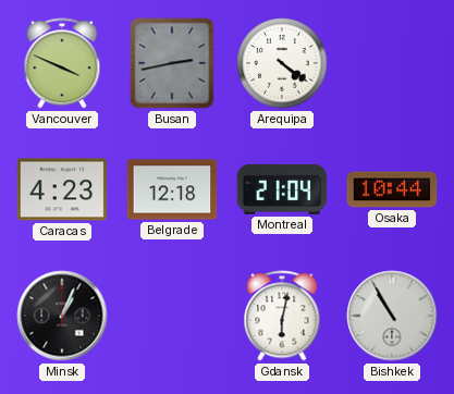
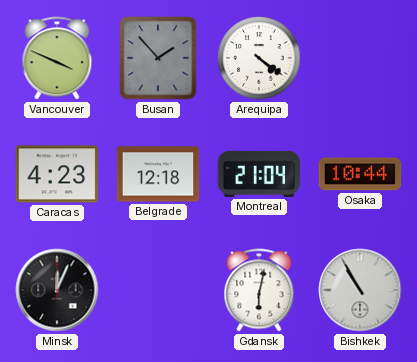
Busan: 2:43 -> 1:53 (158, 58)
Minsk: 1:04 -> 12:04 (57, 290)
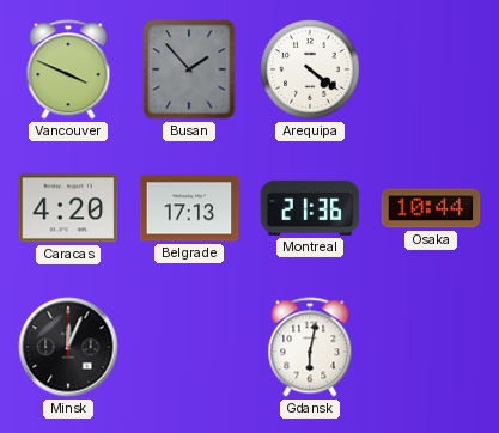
Caracas: 4:23 -> 4:20 (68, 208)
Belgrade: 12:18 -> 17:13 (189, 208)
Montreal: 21:04 -> 21:36 (310, 208)
Bishkek: 10:55 -> none (360, 290)
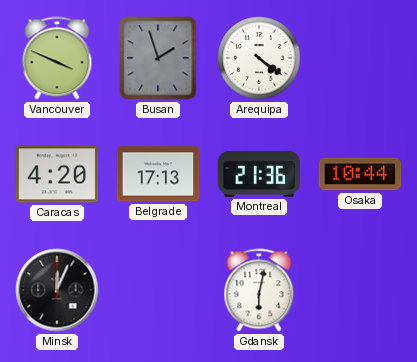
Busan: 1:53 -> 1:57 (158, 58)
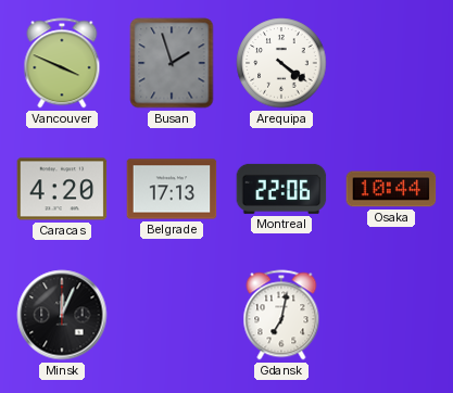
Montreal: 21:36 -> 22:06 (281, 189)
Gdansk: 6:02 -> 7:02 (281, 315)
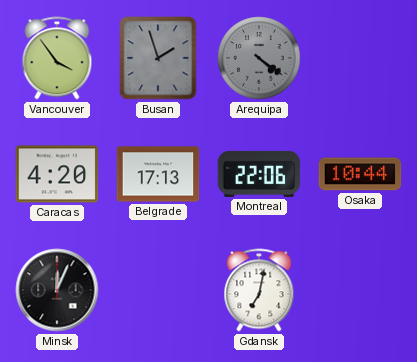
Vancouver: 3:49 -> 3:54 (57, 58)
Arequipa dial: white -> grey (259, 58)
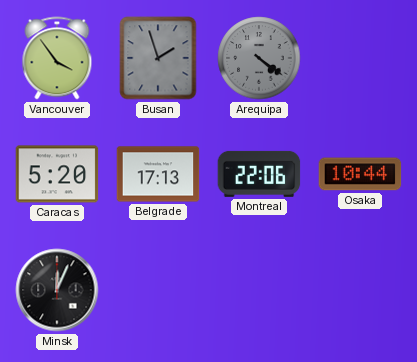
Caracas: 4:20 -> 5:20 (57, 174)
Gdansk: 7:02 -> none (259, 290)
